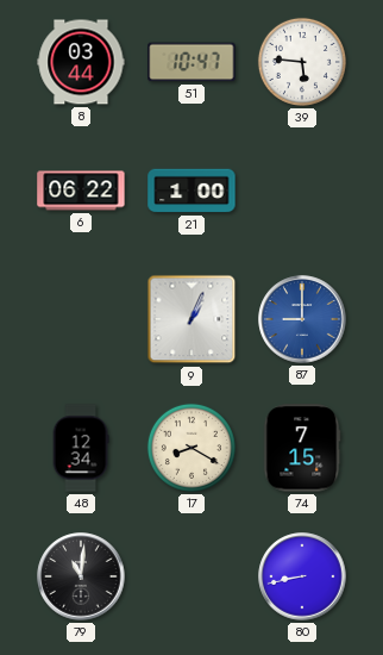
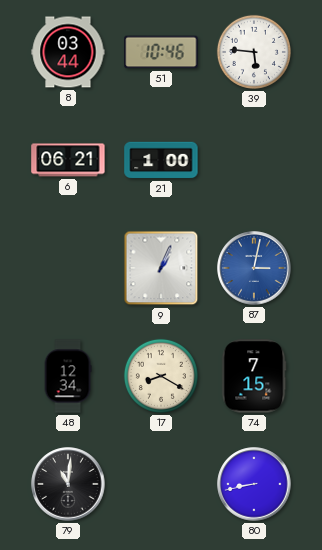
51: 10:47 -> 10:46 (161, 52)
6: 06:22 -> 06:21 (68, 160)
87: 9:00 -> 3:02 (254, 268)
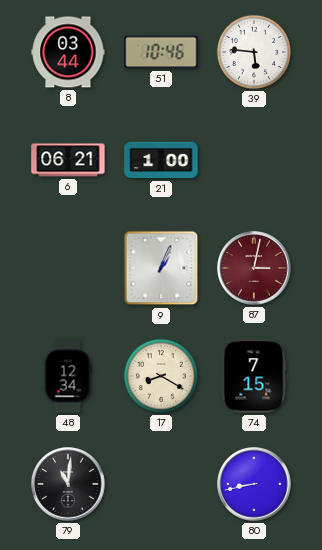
87 dial: blue -> burgundy (254, 268)
